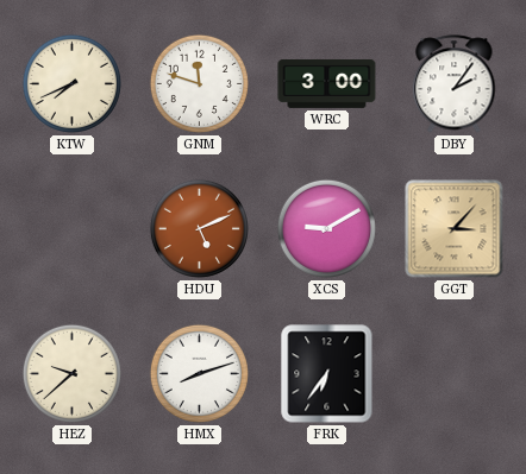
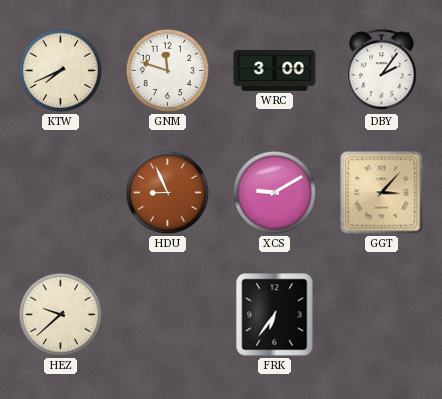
HDU: 5:11 -> 8:56 (167, 192)
HMX: 8:12 -> none (199, 373)
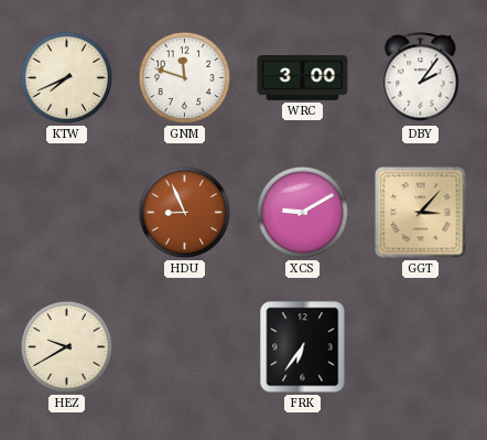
HEZ: 9:38 -> 9:40 (66, 346)
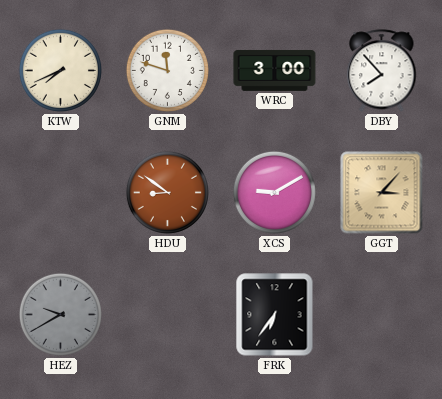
DBY: 2:06 -> 7:53 (382, 71)
HDU: 8:56 -> 8:51 (167, 192)
HEZ dial: cream -> grey (60, 314)
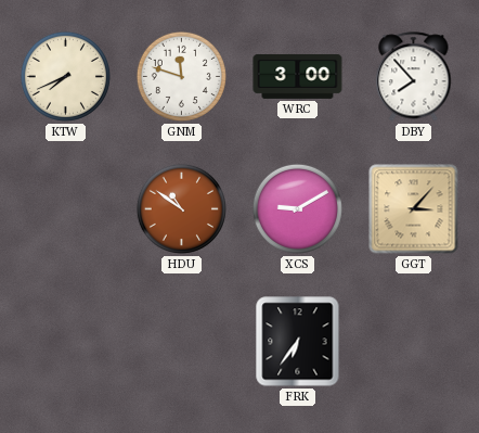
HDU: 8:51 -> 10:51 (181, 208)
HEZ: 9:40 -> none (60, 314)
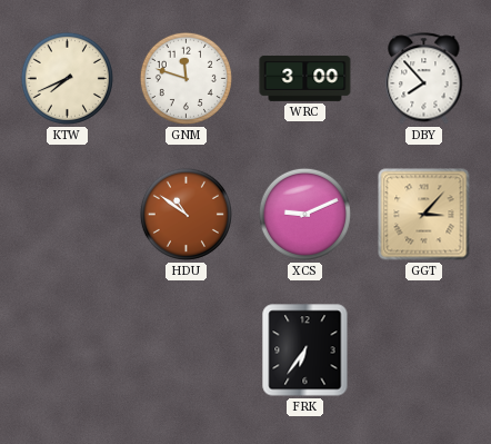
XCS: 9:10 -> 9:11 (304, 214)
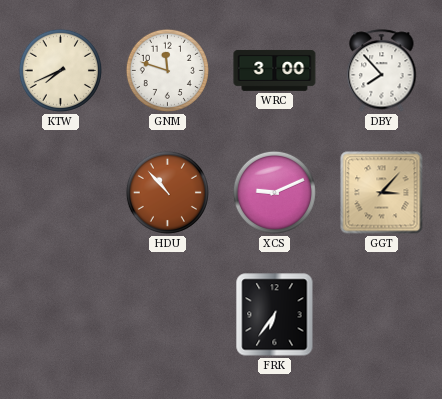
HDU: 10:51 -> 10:53 (167, 192)
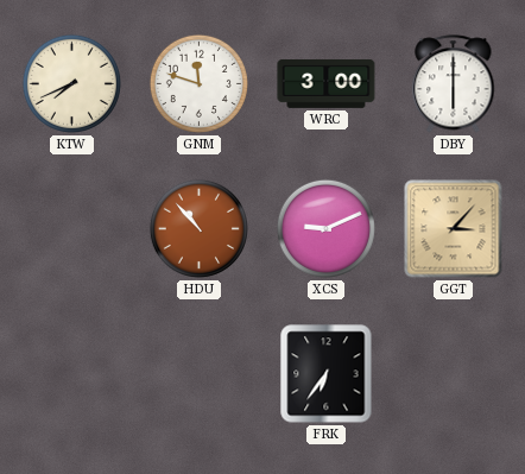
DBY: 7:53 -> 6:00 (454, 84)
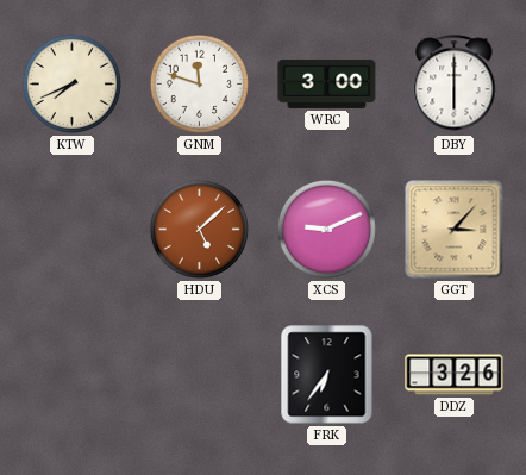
HDU: 10:53 -> 5:08 (199, 229)
DDZ: none -> 3:26 (455, 375)
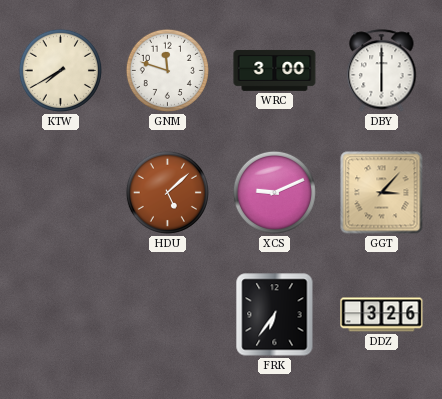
KTW: 7:41 -> 7:40 (60, 70)
